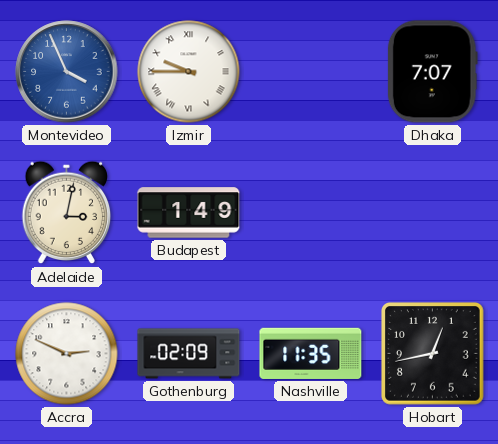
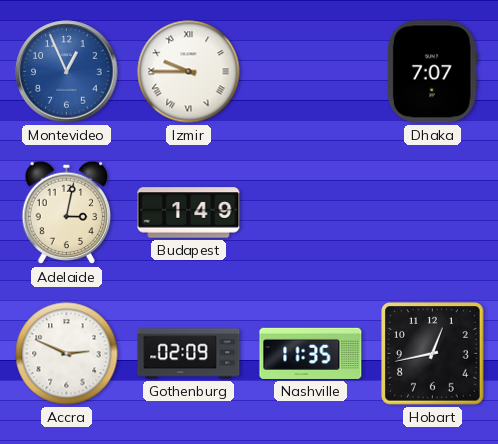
Montevideo: 3:56 -> 12:56 (67, 72)
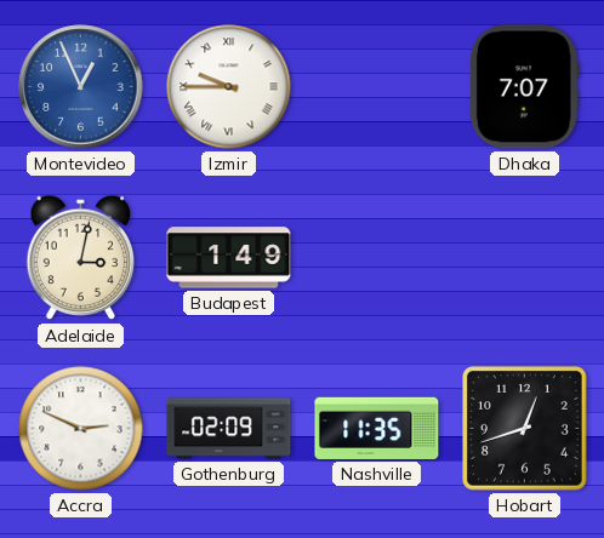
Hobart: 12:43 -> 12:42 (525, 429)
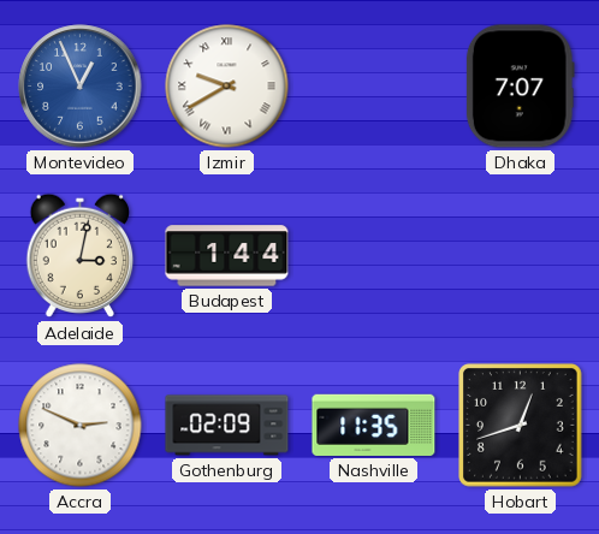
Izmir: 9:45 -> 9:40 (227, 87)
Budapest: 1:49 -> 1:44 (227, 256)
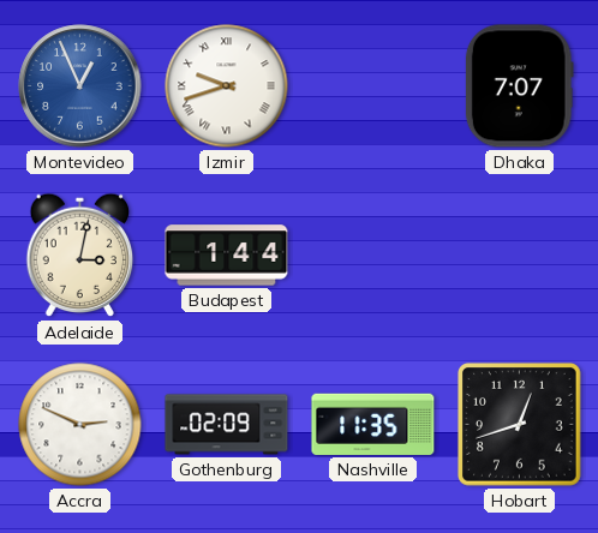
Izmir: 9:40 -> 9:42 (227, 86)
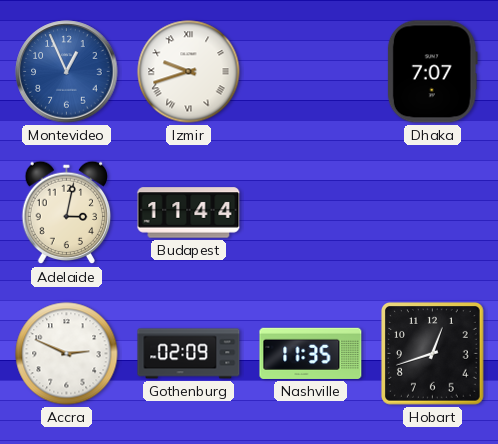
Budapest: 1:44 -> 11:44 (189, 213)
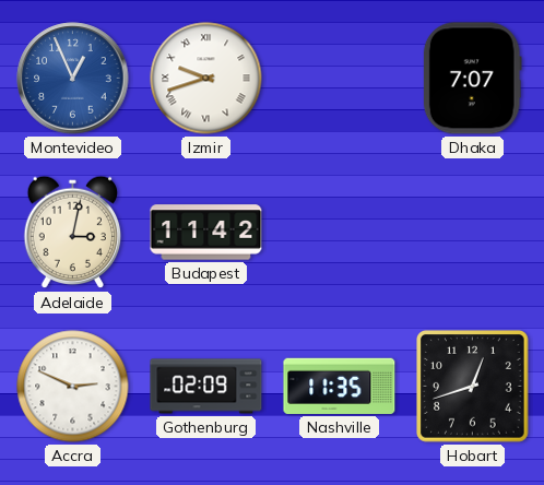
Budapest: 11:44 -> 11:42 (206, 233)
